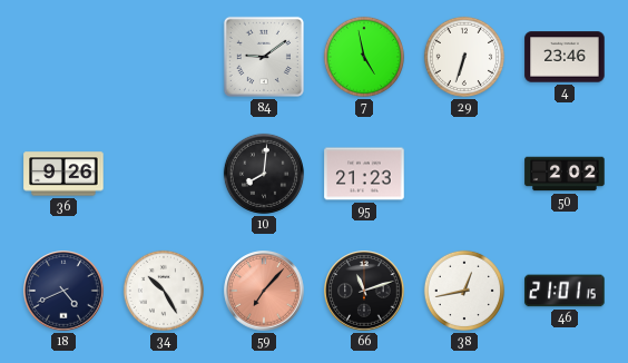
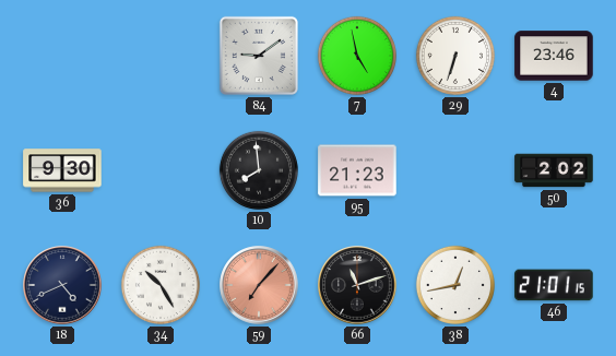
36: 9:26 -> 9:30 (62, 170)
10: 8:01 -> 7:59 (259, 170)
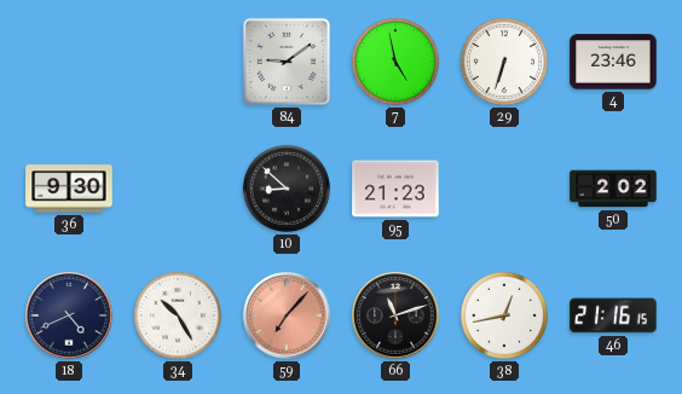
10: 7:59 -> 8:52 (287, 189)
46: 21:01 -> 21:16 (613, 315)
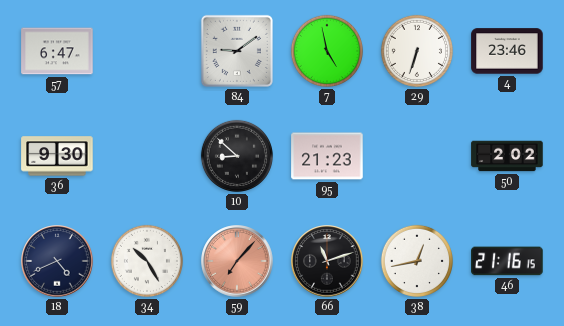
57: none -> 6:47 (57, 51)
